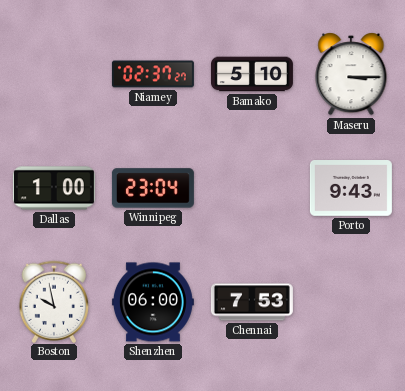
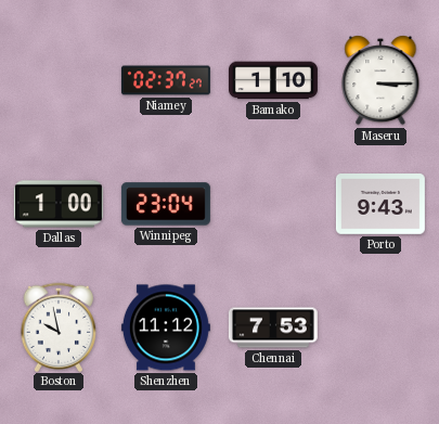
Bamako: 5:10 -> 1:10 (273, 80)
Shenzhen: 06:00 -> 11:12 (166, 327)
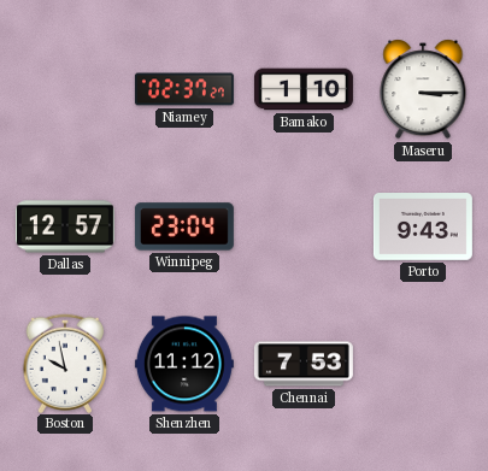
Dallas: 1:00 -> 12:57 (65, 226)
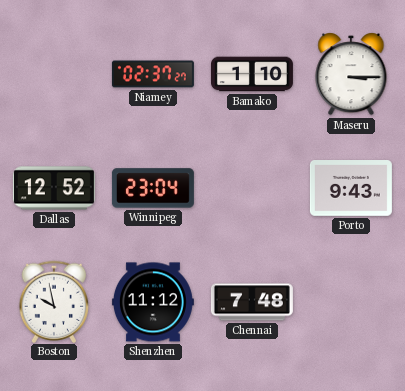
Dallas: 12:57 -> 12:52 (54, 188)
Chennai: 7:53 -> 7:48 (252, 302)
